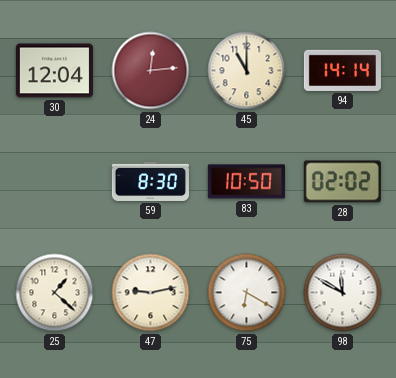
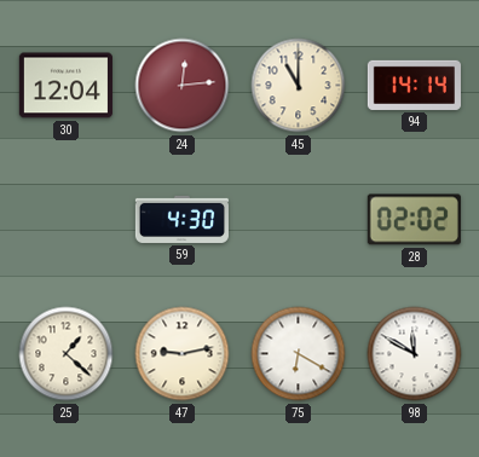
59: 8:30 -> 4:30 (181, 219)
83: 10:50 -> none (246, 182)
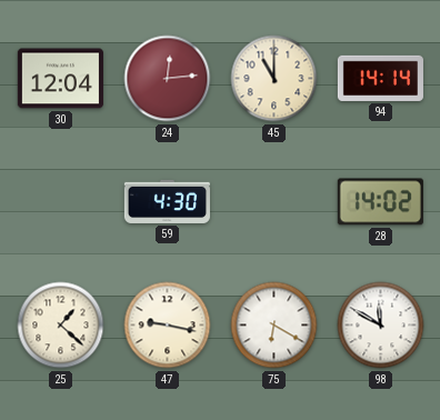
28: 02:02 -> 14:02 (380, 202)
47: 9:13 -> 9:17 (168, 326)
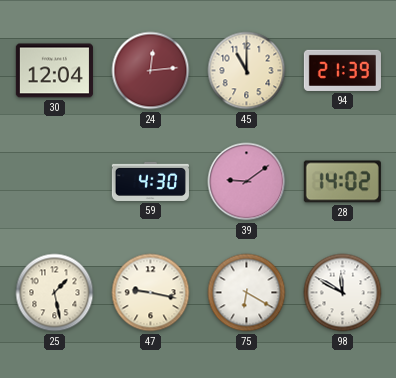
94: 14:14 -> 21:39 (342, 70)
39: none -> 9:09 (247, 182)
25: 1:22 -> 1:28 (55, 293)
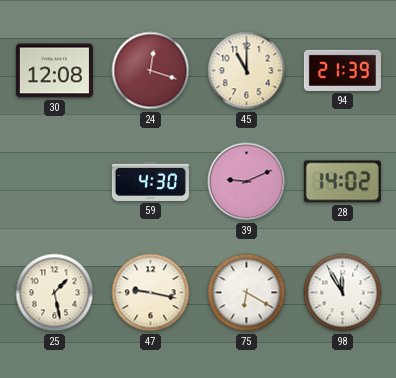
30: 12:04 -> 12:08 (54, 71)
24: 12:14 -> 12:18 (151, 71)
39: 9:09 -> 9:11 (247, 182)
98: 11:50 -> 11:55 (343, 293)
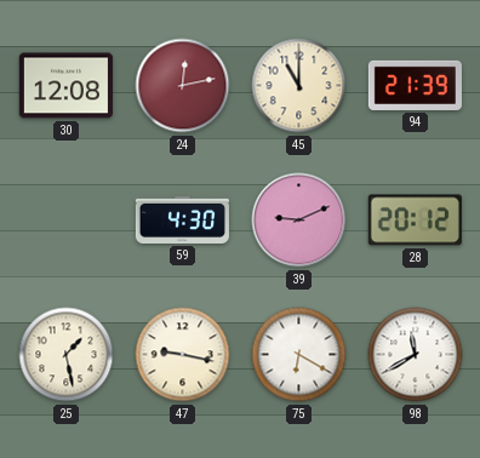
24: 12:18 -> 12:13 (183, 86)
28: 14:02 -> 20:12 (415, 221)
98: 11:55 -> 11:40 (416, 355)
